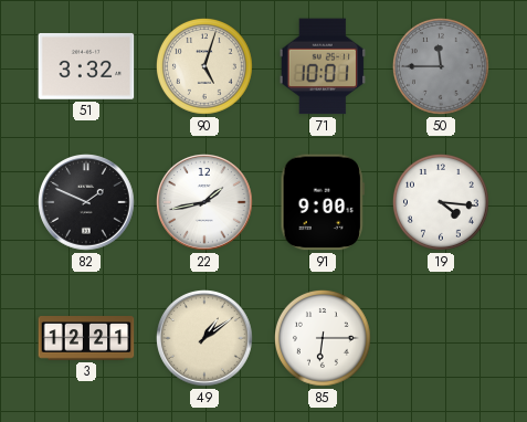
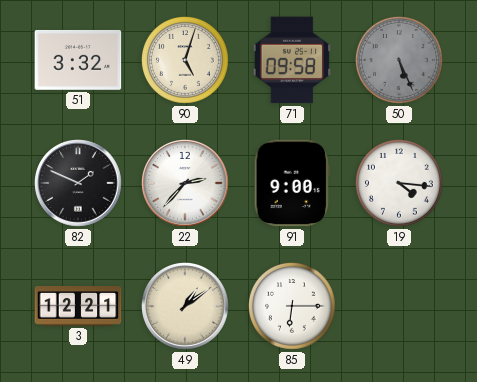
71: 10:01 -> 09:58 (292, 60)
50: 11:45 -> 5:26 (400, 61)
22: 1:43 -> 2:37 (186, 184)
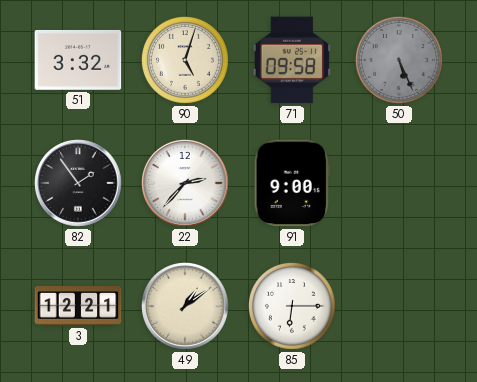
82: 1:49 -> 1:54 (79, 184)
19: 4:16 -> none (400, 184)
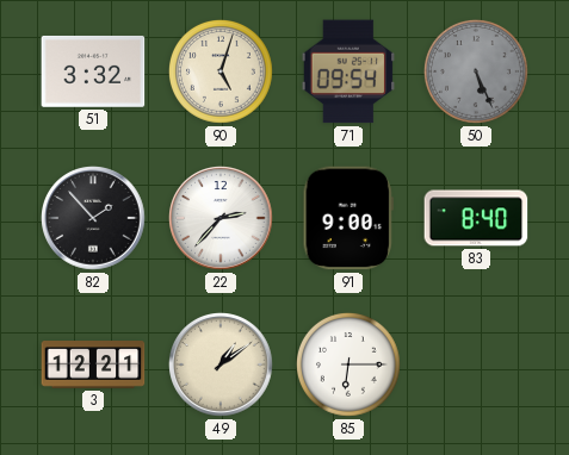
71: 09:58 -> 09:54 (348, 71)
82: 1:54 -> 1:53 (94, 219)
83: none -> 8:40 (476, 218)
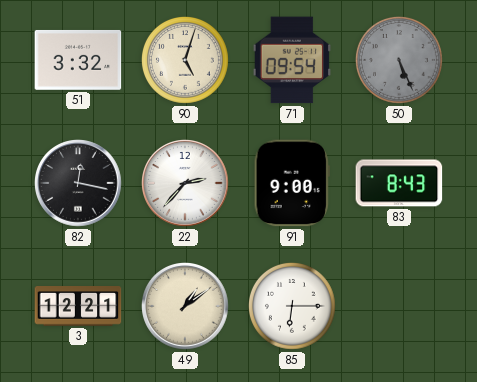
82: 1:53 -> 12:17 (79, 184)
83: 8:40 -> 8:43 (399, 183)
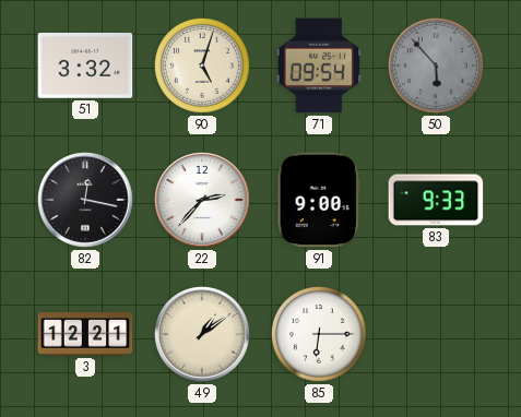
50: 5:26 -> 5:53 (437, 67)
83: 8:43 -> 9:33 (436, 200)
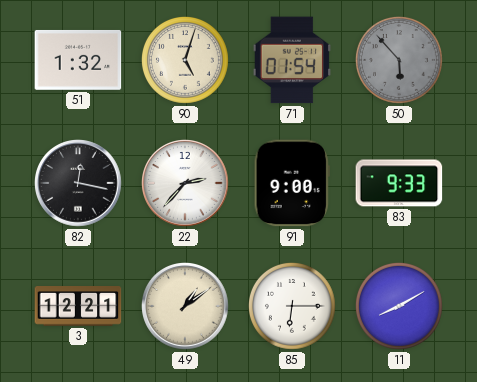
51: 3:32 -> 1:32 (78, 60)
71: 09:54 -> 01:54 (292, 60)
11: none -> 8:10 (400, 307)
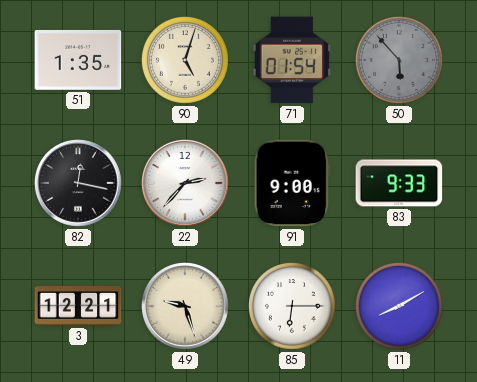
51: 1:32 -> 1:35 (78, 60)
49: 1:09 -> 9:27 (186, 307)
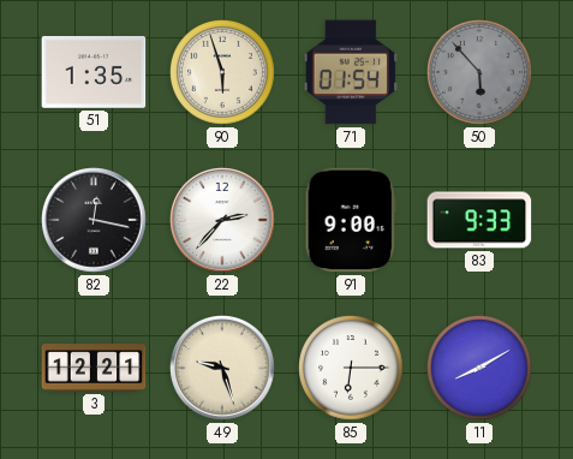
90: 5:03 -> 5:57 (223, 73)
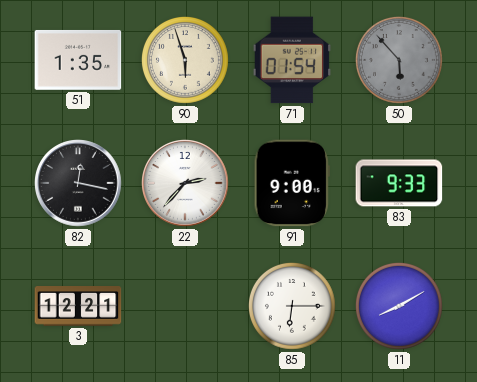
49: 9:27 -> none (223, 369)
